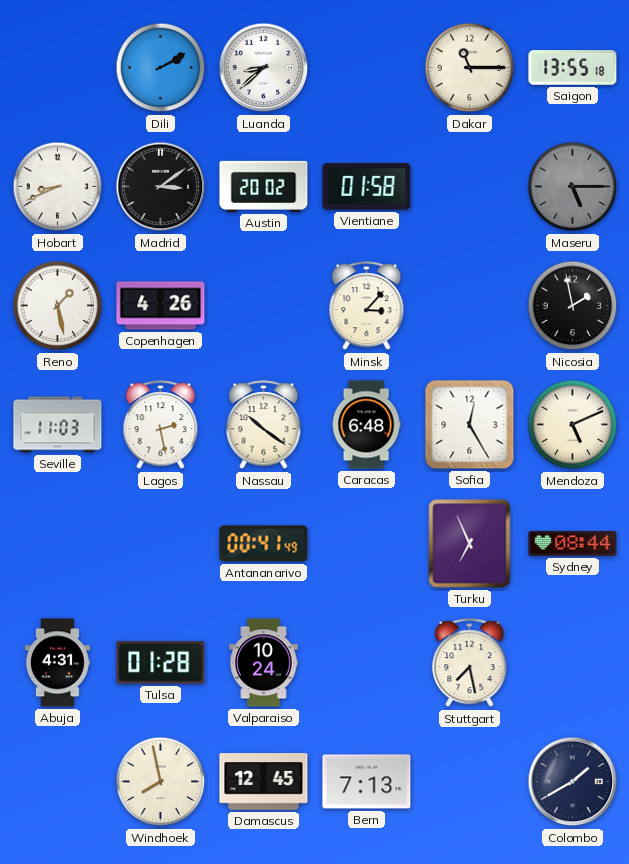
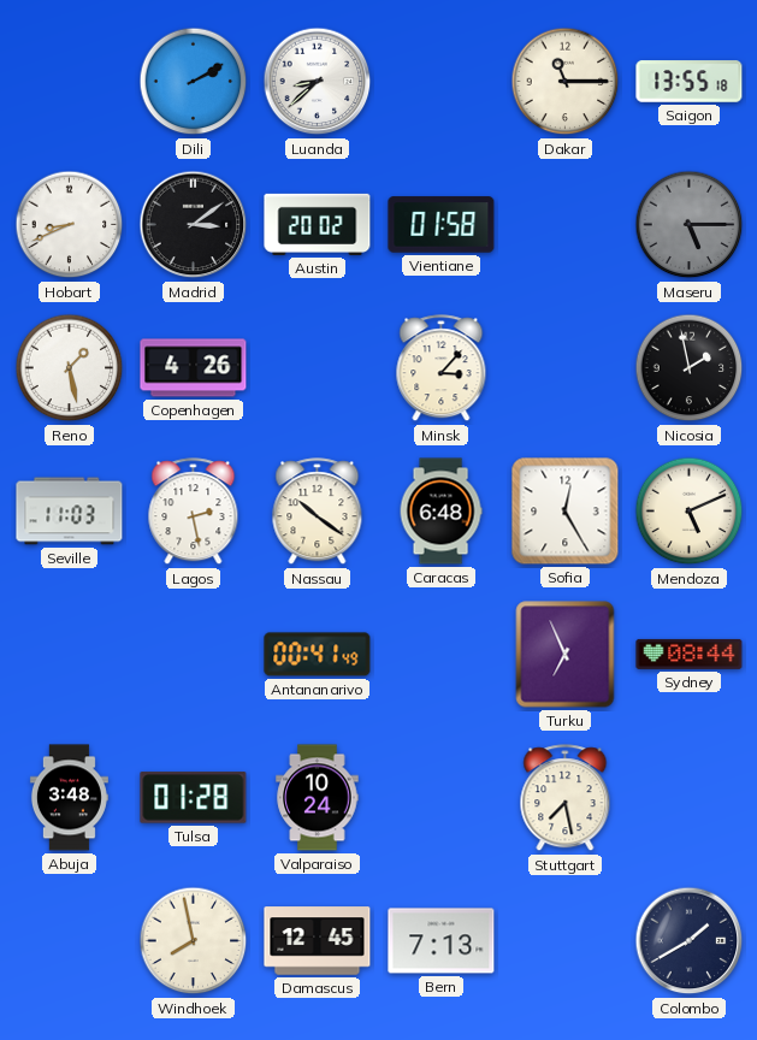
Abuja: 4:31 -> 3:48 (69, 798)
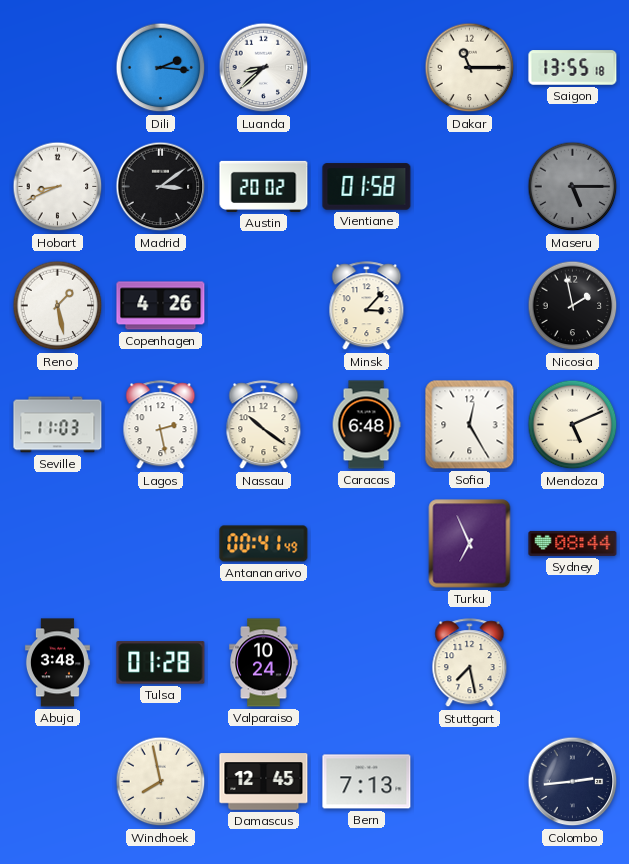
Dili: 2:10 -> 2:16 (161, 68)
Colombo: 1:40 -> 2:44 (573, 782)
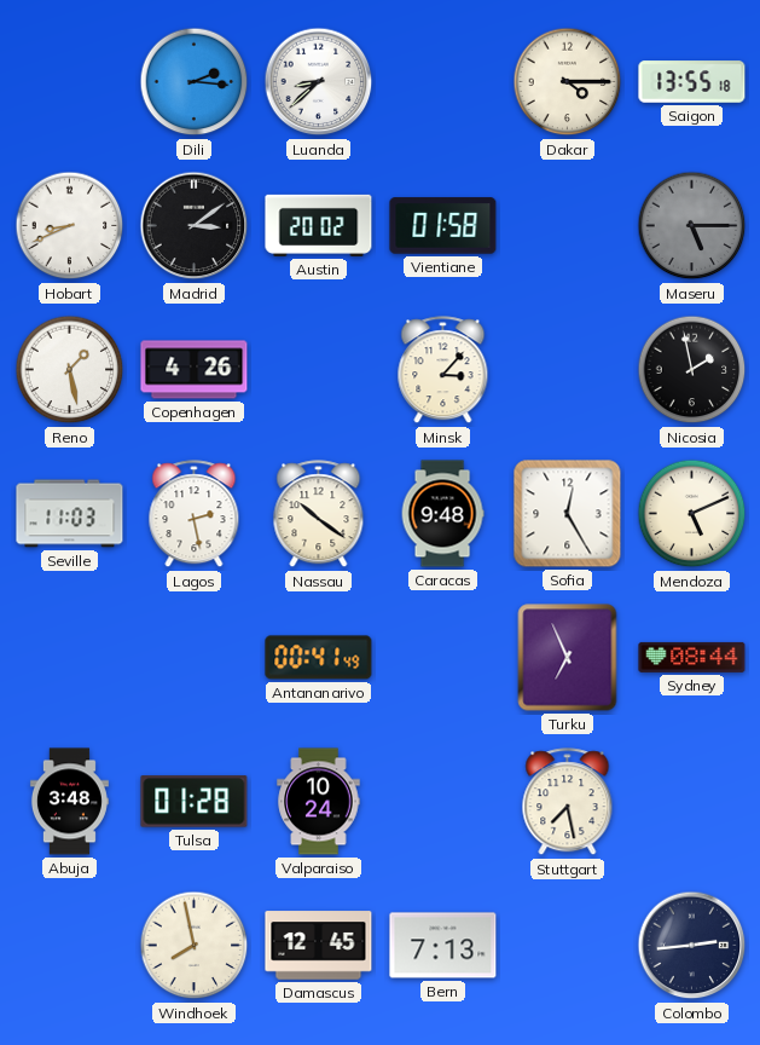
Dakar: 11:15 -> 4:15 (568, 82)
Caracas: 6:48 -> 9:48 (442, 514)
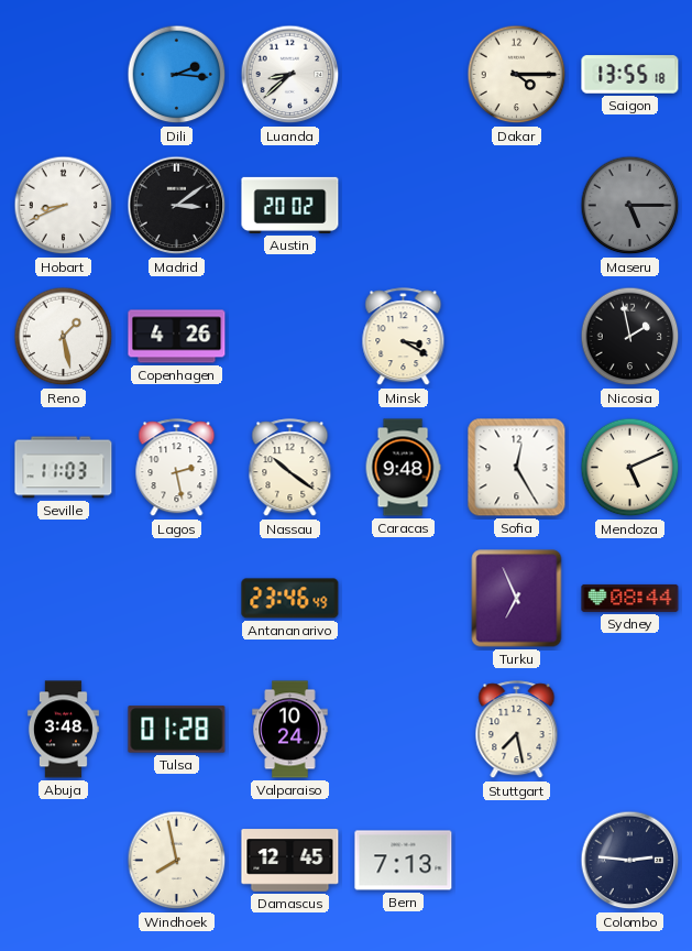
Vientiane: 01:58 -> none (443, 226)
Minsk: 3:07 -> 3:20 (404, 337)
Antananarivo: 00:41 -> 23:46 (290, 599)
Colombo: 2:44 -> 2:46 (630, 861)
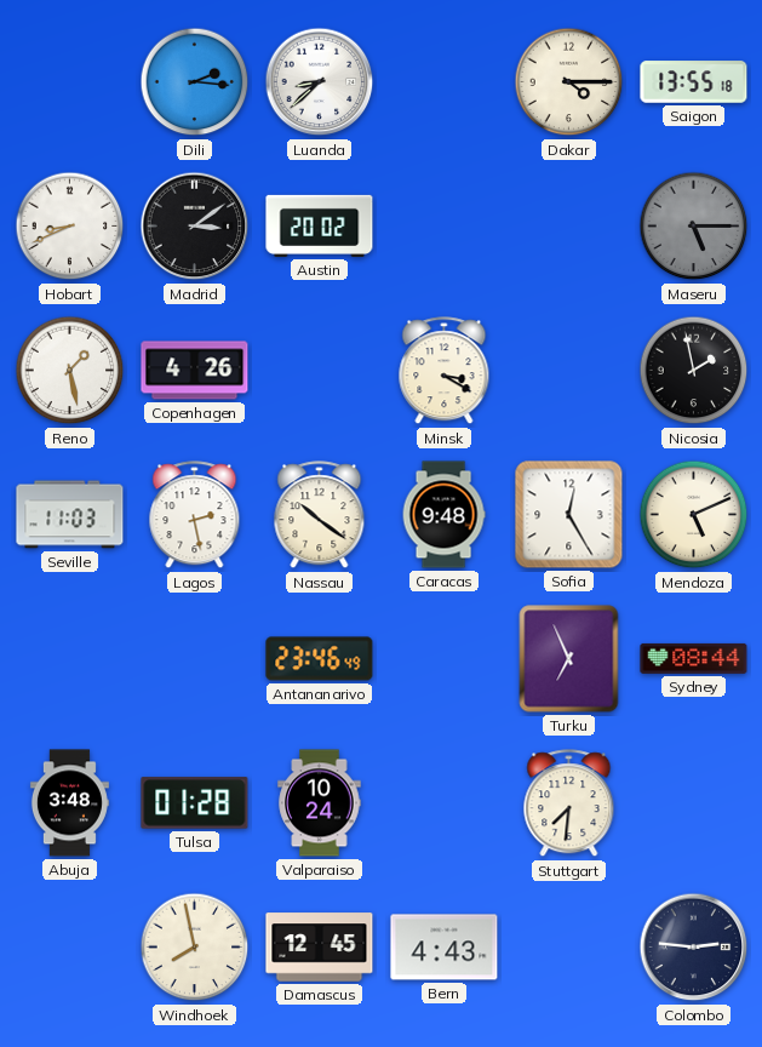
Stuttgart: 7:28 -> 7:31 (569, 803)
Bern: 7:13 -> 4:43 (445, 948)
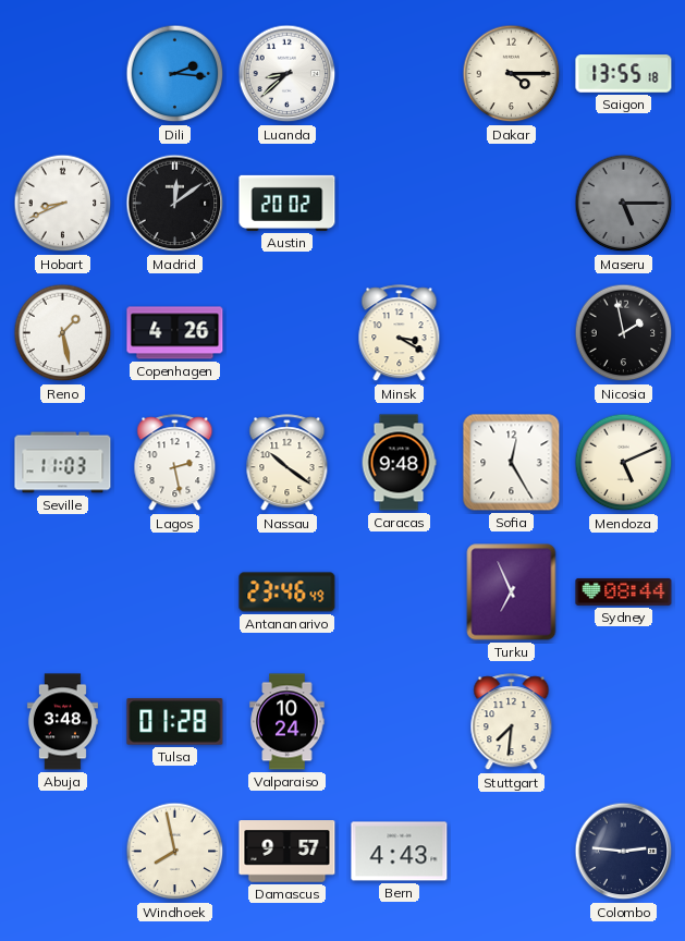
Madrid: 3:09 -> 12:09 (175, 204)
Damascus: 12:45 -> 9:57 (288, 852)
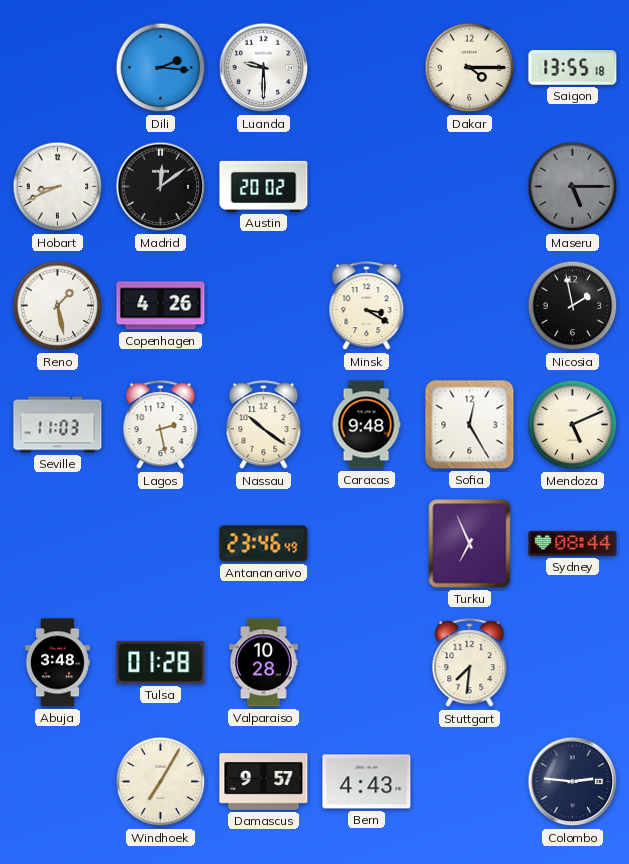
Luanda: 8:38 -> 9:30 (264, 68)
Valparaiso: 10:24 -> 10:28 (264, 663)
Windhoek: 7:58 -> 7:05 (161, 782)
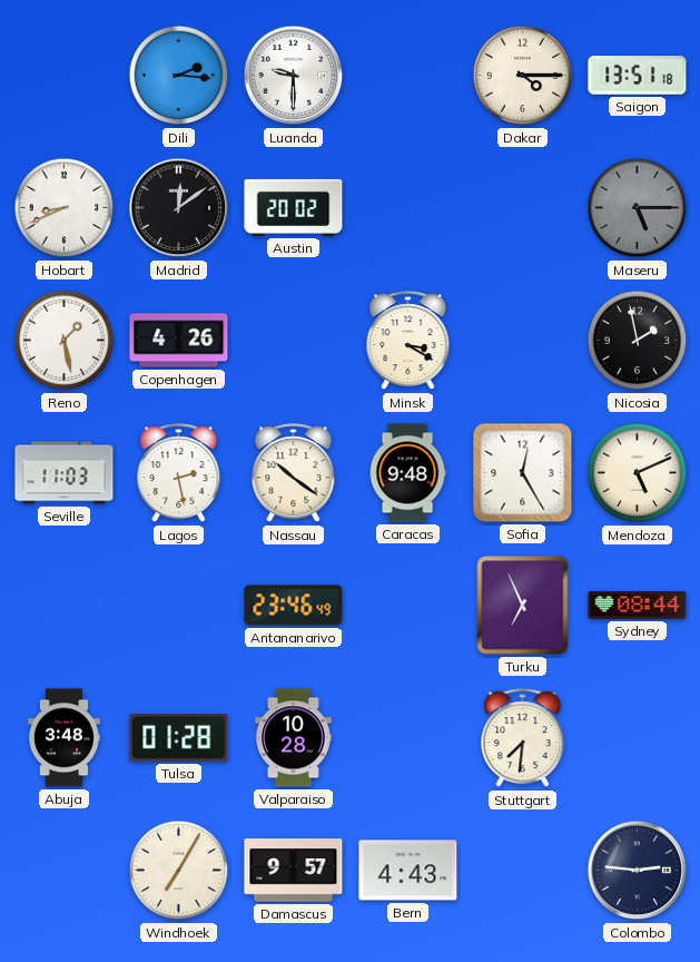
Saigon: 13:55 -> 13:51 (638, 76)
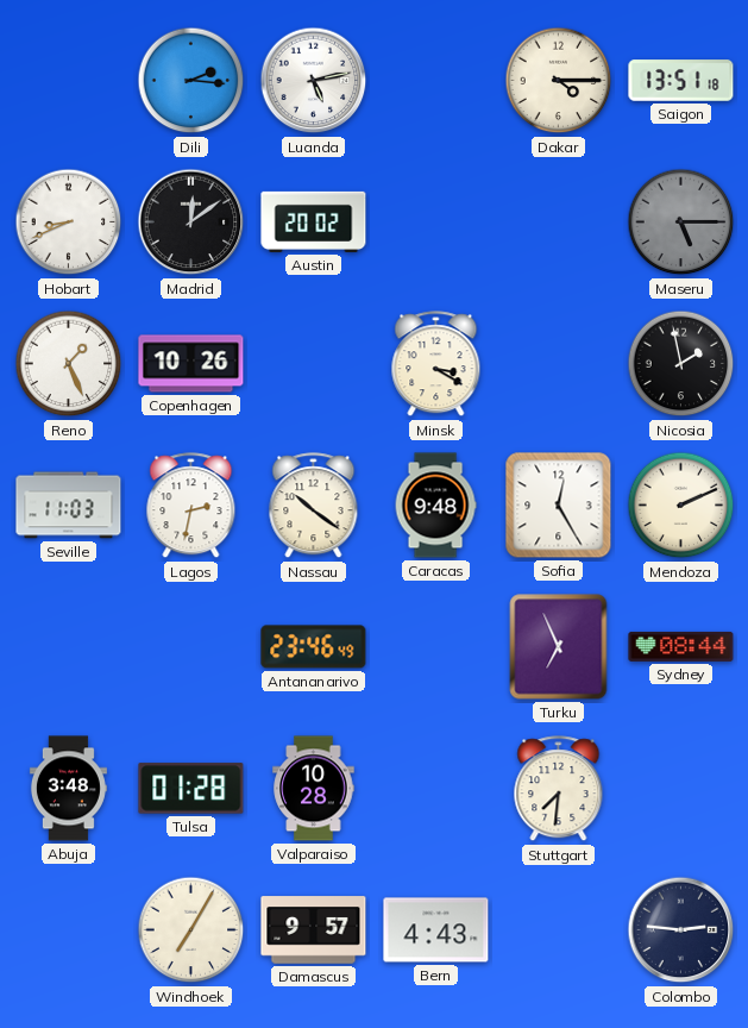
Luanda: 9:30 -> 5:13 (314, 81)
Reno: 1:28 -> 1:26 (69, 364)
Copenhagen: 4:26 -> 10:26 (191, 364)
Lagos: 2:28 -> 2:32 (191, 506)
Mendoza: 5:11 -> 2:11 (681, 506)
